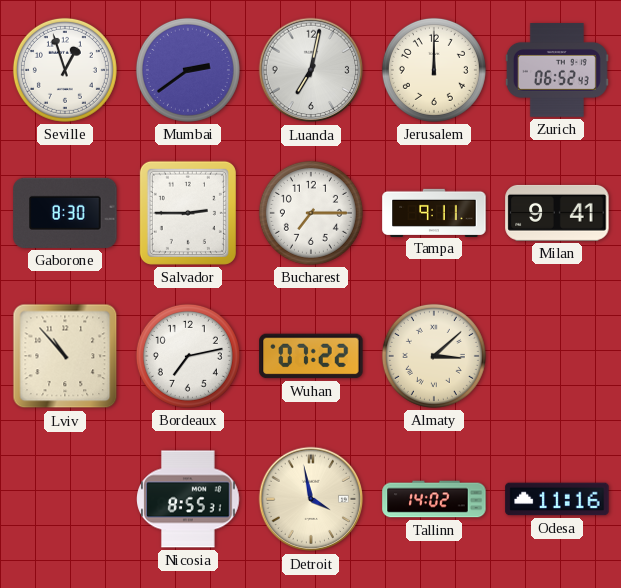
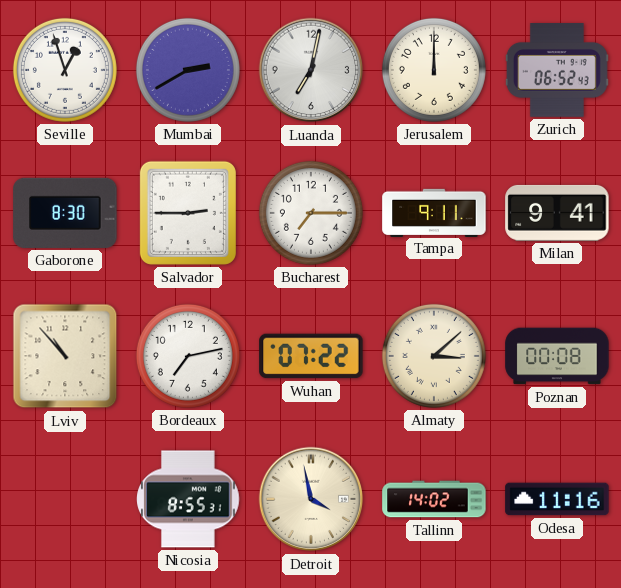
Mumbai: 2:39 -> 2:40 (188, 70)
Poznan: none -> 00:08 (557, 356)
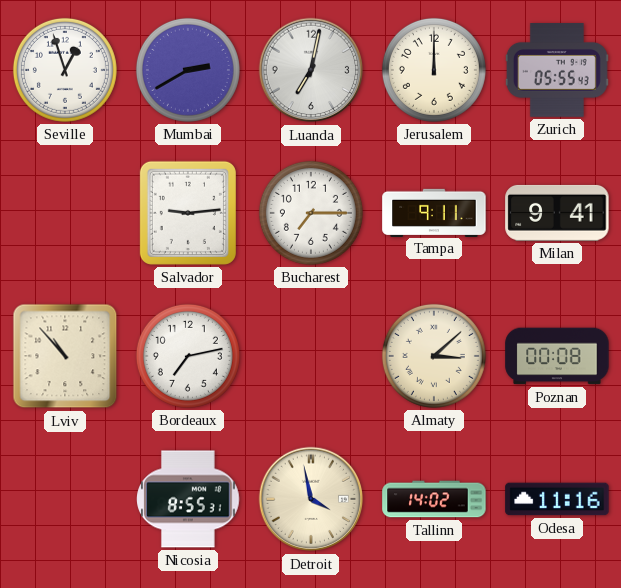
Zurich: 06:52 -> 05:55 (557, 70)
Gaborone: 8:30 -> none (65, 213)
Salvador: 2:45 -> 9:14 (188, 213)
Wuhan: 07:22 -> none (311, 356)
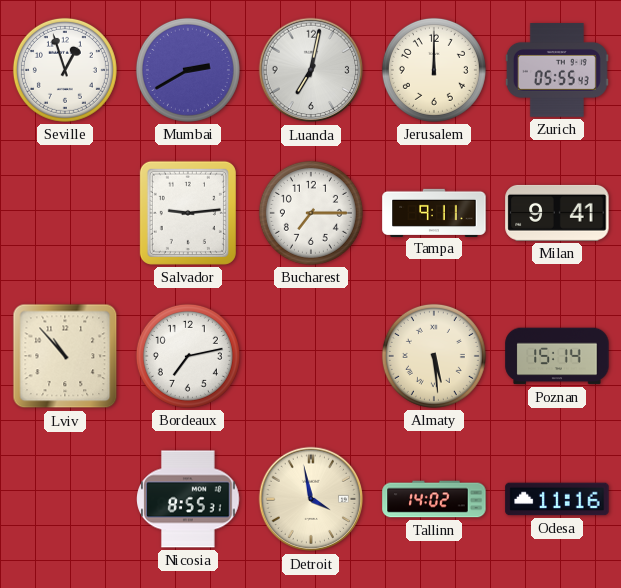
Almaty: 3:08 -> 5:29 (434, 356)
Poznan: 00:08 -> 15:14 (557, 356)
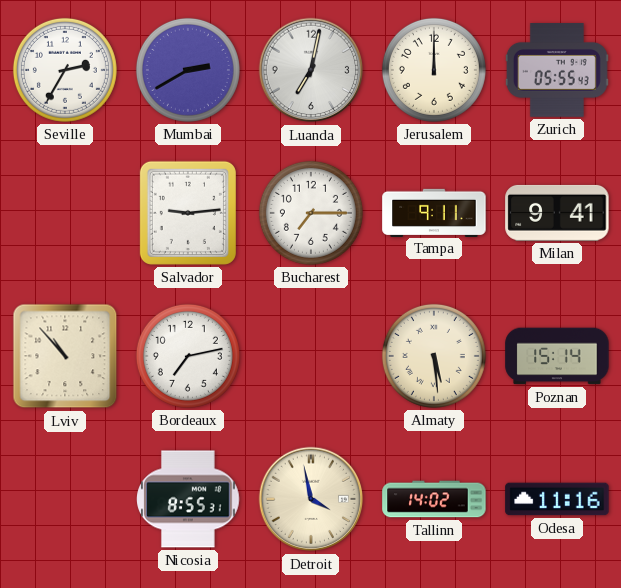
Seville: 12:57 -> 2:35 (65, 70)
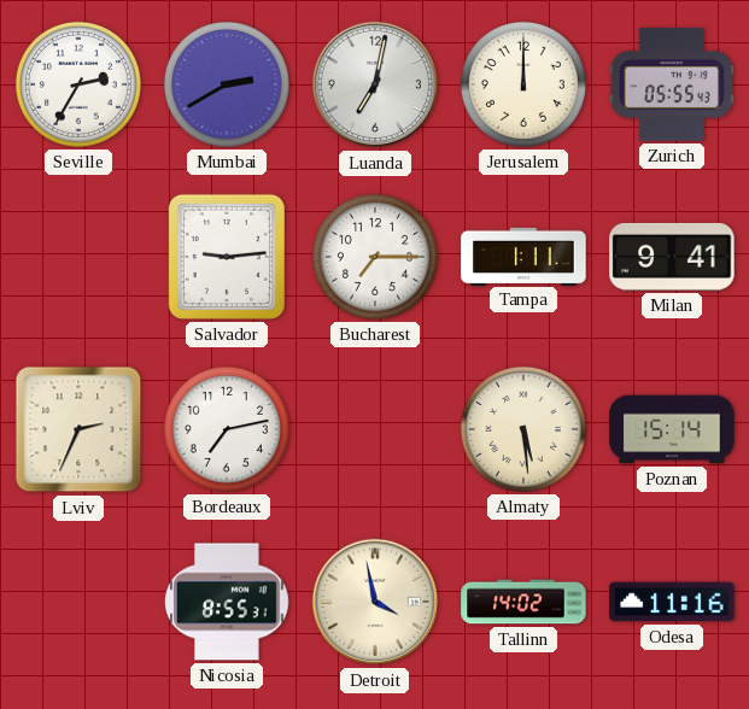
Tampa: 9:11 -> 1:11 (523, 256)
Lviv: 10:53 -> 2:34 (78, 429)
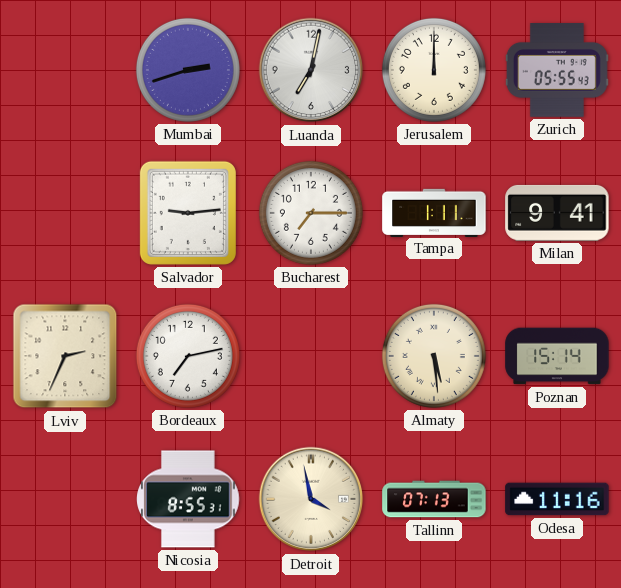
Seville: 2:35 -> none (78, 84)
Mumbai: 2:40 -> 2:42 (188, 70)
Tallinn: 14:02 -> 07:13 (434, 499)
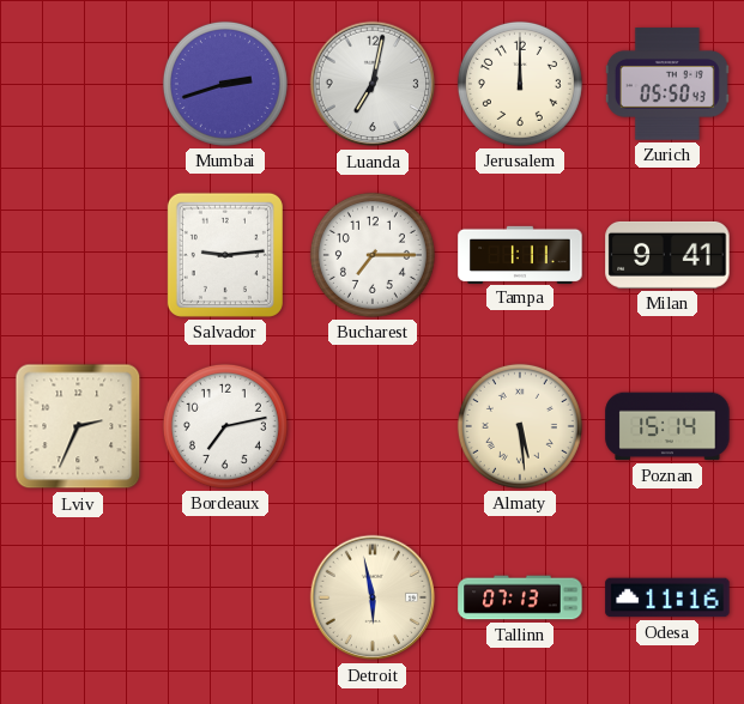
Zurich: 05:55 -> 05:50 (667, 84)
Nicosia: 8:55 -> none (188, 499)
Detroit: 3:58 -> 5:58 (373, 597)
